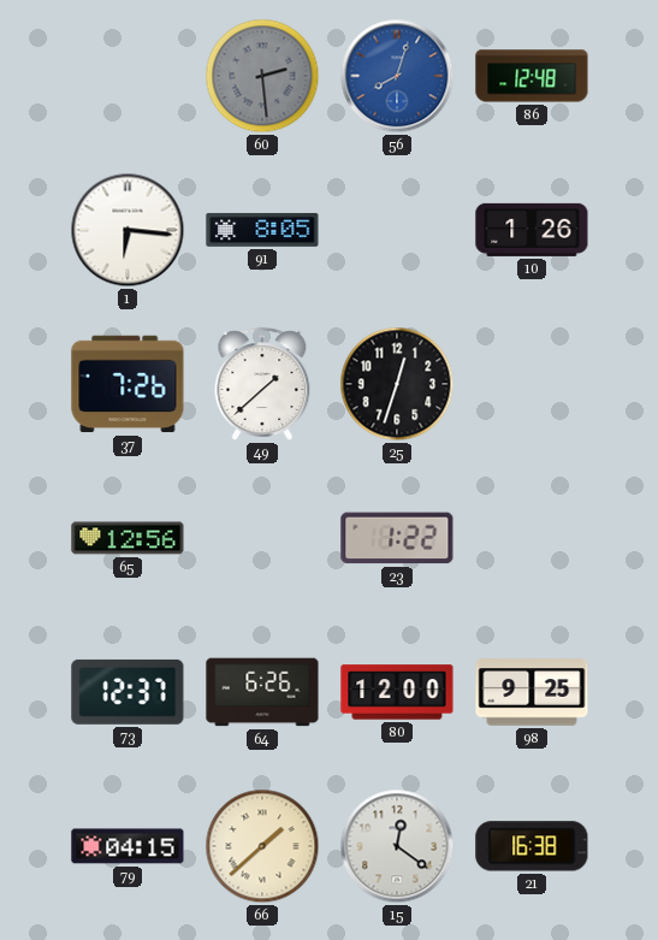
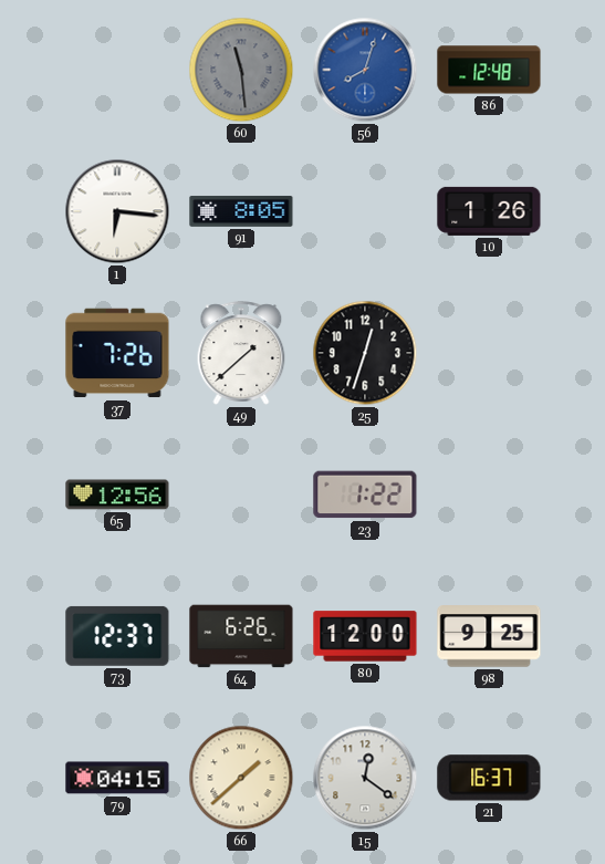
60: 2:29 -> 11:29 (241, 70)
21: 16:38 -> 16:37 (489, 778)
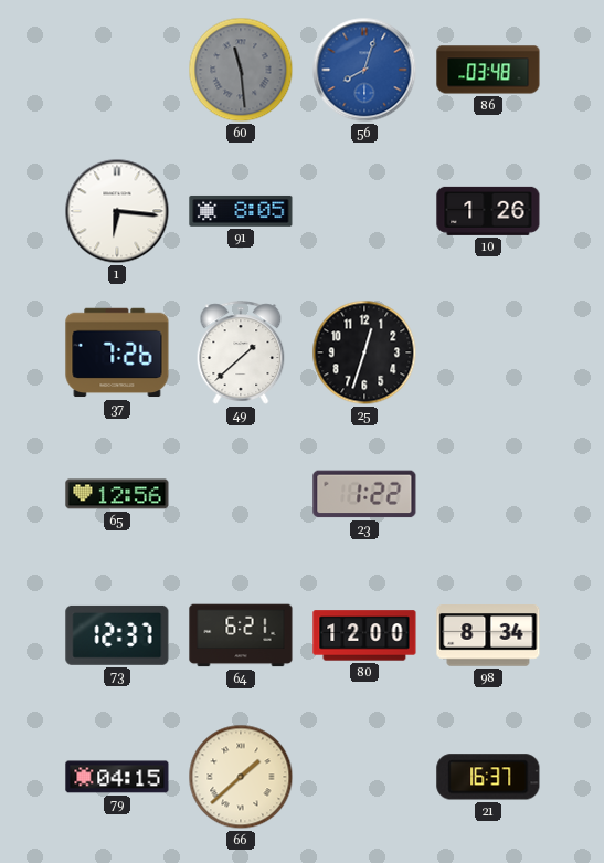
86: 12:48 -> 03:48 (488, 70)
64: 6:26 -> 6:21 (241, 635)
98: 9:25 -> 8:34 (488, 635)
15: 12:21 -> none (365, 778)
